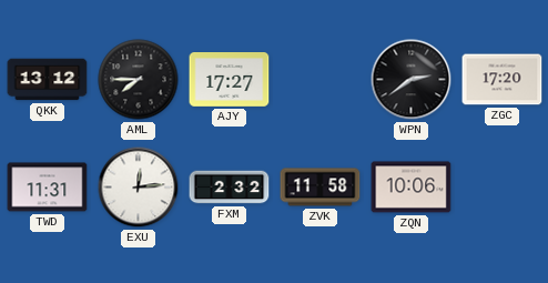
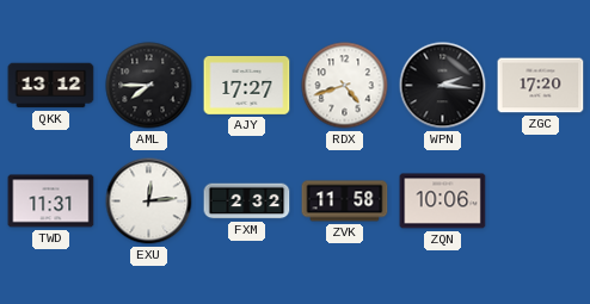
RDX: none -> 4:42 (345, 86)
WPN: 2:39 -> 2:16 (443, 86)
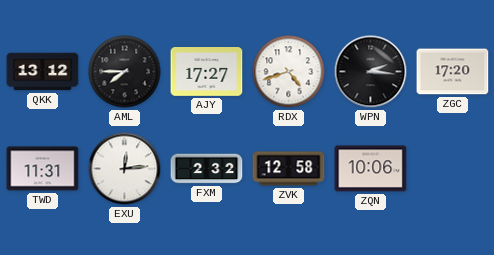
ZVK: 11:58 -> 12:58 (289, 169)
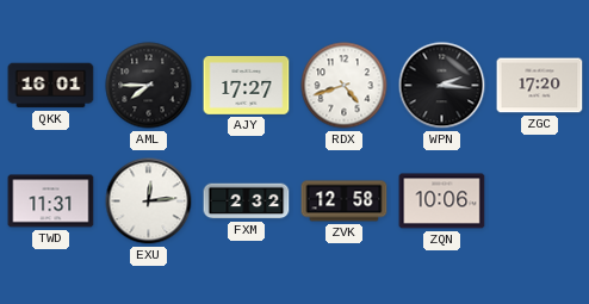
QKK: 13:12 -> 16:01 (51, 86)
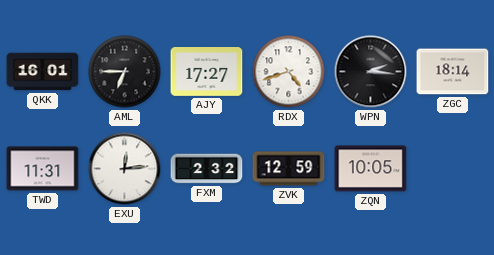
AML: 7:45 -> 6:45 (125, 72)
ZGC: 17:20 -> 18:14 (453, 72)
ZVK: 12:58 -> 12:59 (289, 169)
ZQN: 10:06 -> 10:05 (371, 169)
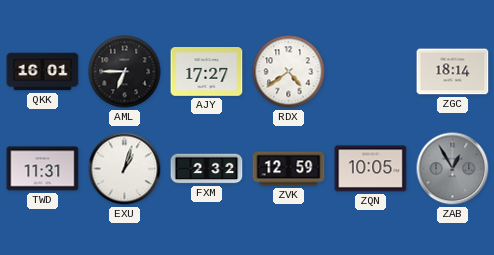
RDX: 4:42 -> 4:39 (289, 72)
WPN: 2:16 -> none (371, 72)
EXU: 12:14 -> 1:03 (125, 169)
ZAB: none -> 12:55 (453, 169)
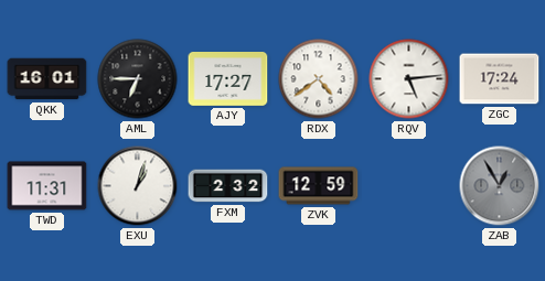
RQV: none -> 5:14 (409, 79)
ZGC: 18:14 -> 17:24 (500, 79)
ZQN: 10:05 -> none (371, 169)
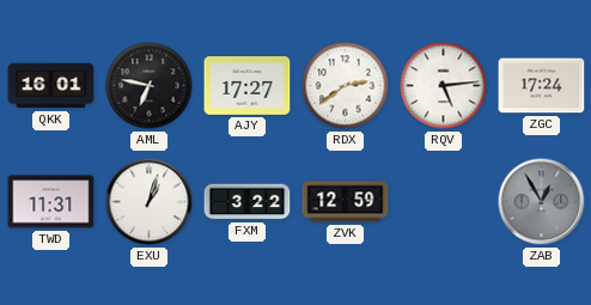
AML: 6:45 -> 6:47 (150, 86)
RDX: 4:39 -> 2:39 (346, 86)
FXM: 2:32 -> 3:22 (248, 202)
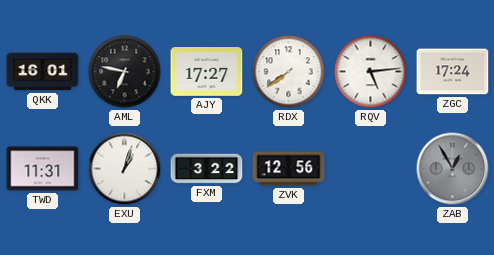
RDX: 2:39 -> 7:39 (289, 72)
ZVK: 12:59 -> 12:56 (289, 169)
